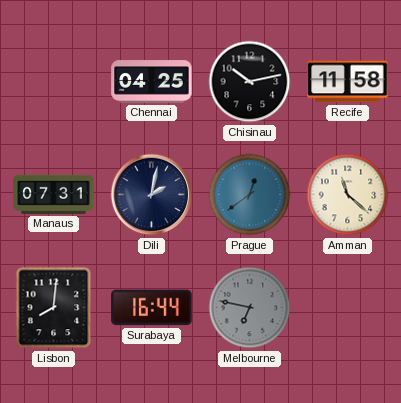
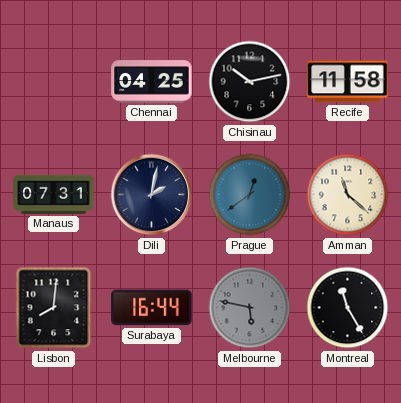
Melbourne: 6:47 -> 5:47 (250, 308)
Montreal: none -> 11:25 (348, 308)
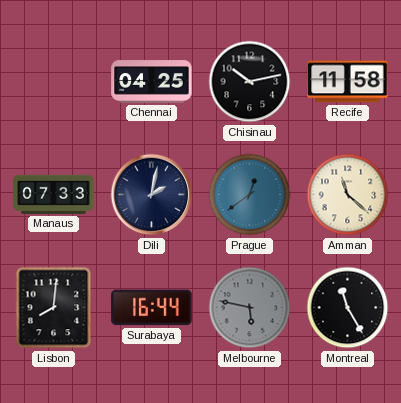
Manaus: 07:31 -> 07:33 (54, 194)
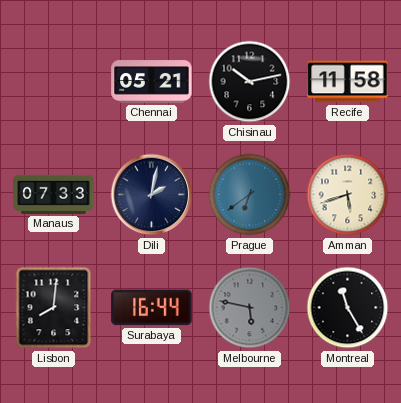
Chennai: 04:25 -> 05:21 (152, 82)
Prague: 12:39 -> 6:39 (250, 195)
Amman: 11:22 -> 5:42 (348, 195)
